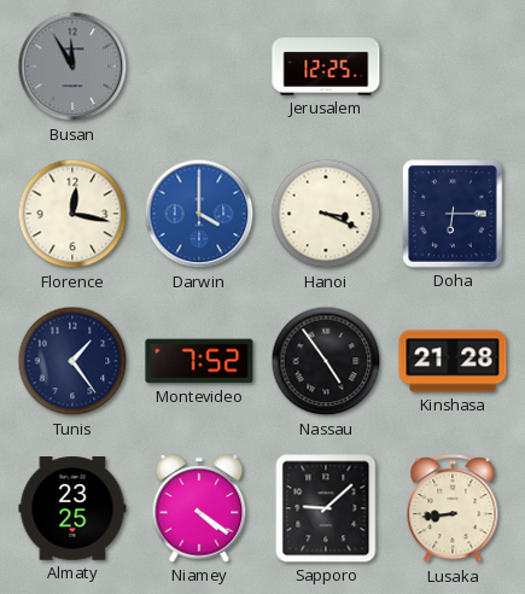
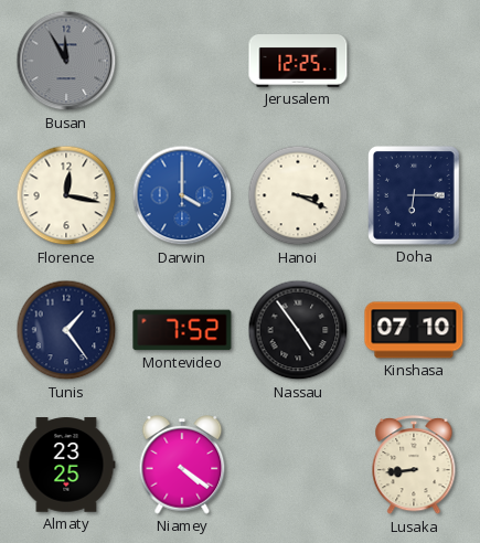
Kinshasa: 21:28 -> 07:10 (414, 330)
Sapporo: 9:08 -> none (326, 508)
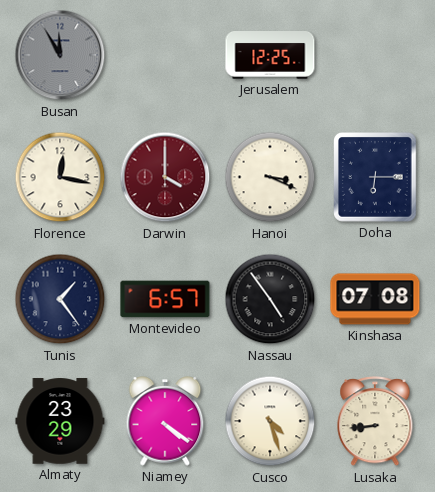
Darwin dial: blue -> burgundy (165, 177)
Montevideo: 7:52 -> 6:57 (165, 299)
Kinshasa: 07:10 -> 07:08 (375, 299)
Almaty: 23:25 -> 23:29 (60, 421)
Cusco: none -> 4:27 (270, 421)
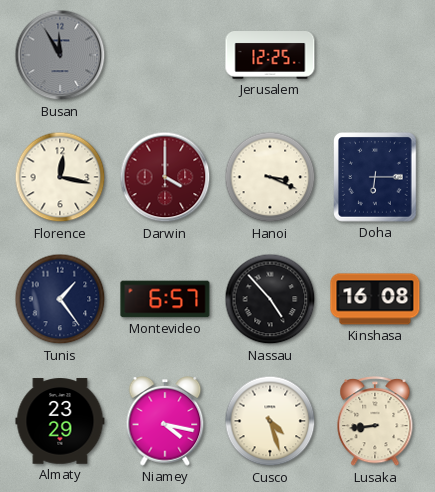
Nassau: 4:54 -> 4:53 (270, 299)
Kinshasa: 07:08 -> 16:08 (375, 299)
Niamey: 4:21 -> 4:17 (165, 422)
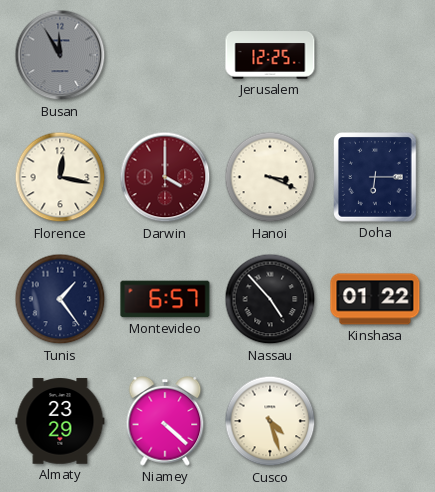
Kinshasa: 16:08 -> 01:22 (375, 299)
Niamey: 4:17 -> 4:22 (165, 422)
Lusaka: 8:44 -> none (375, 422)
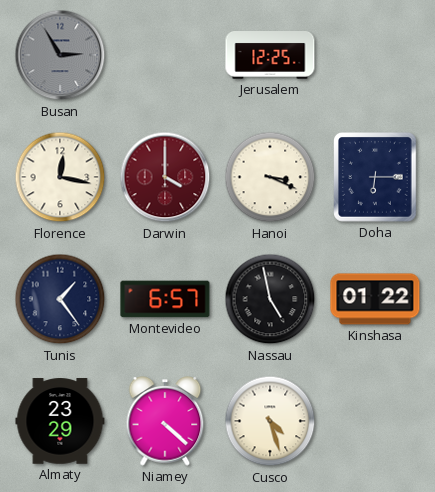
Busan: 11:55 -> 2:55 (60, 55)
Nassau: 4:53 -> 4:58 (270, 299)
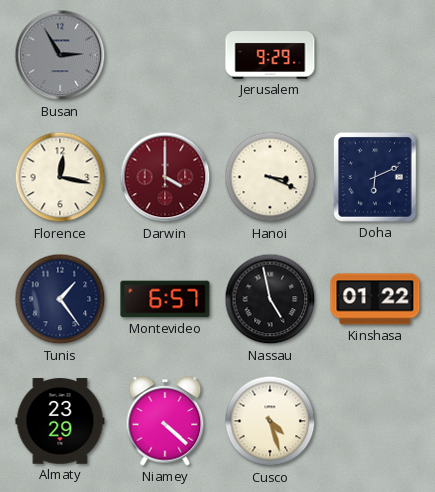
Jerusalem: 12:25 -> 9:29 (270, 55)
Doha: 6:15 -> 6:11 (376, 178)
